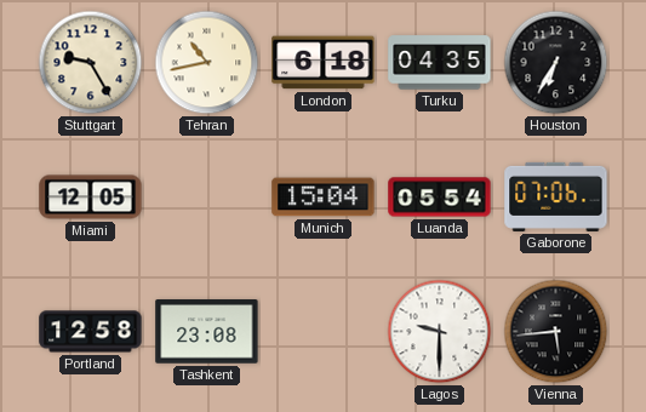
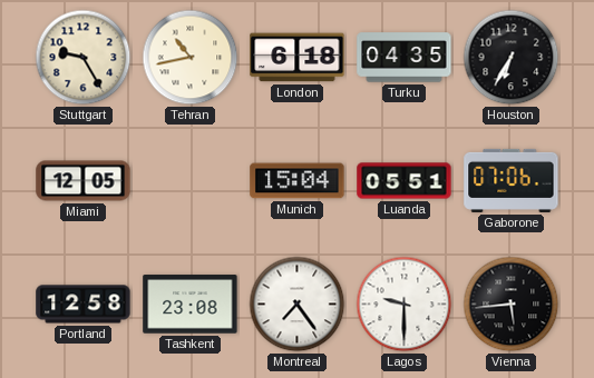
Luanda: 05:54 -> 05:51 (405, 181)
Montreal: none -> 7:24 (298, 305)
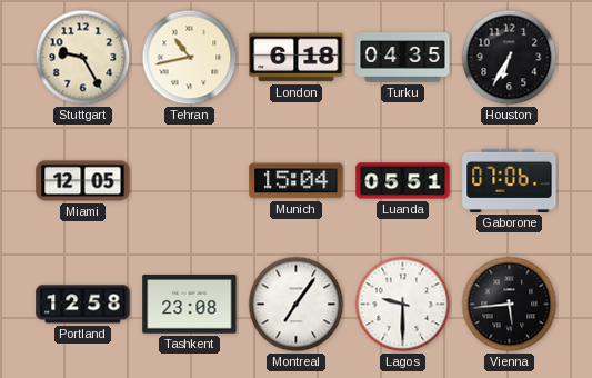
Montreal: 7:24 -> 7:06 (297, 305)
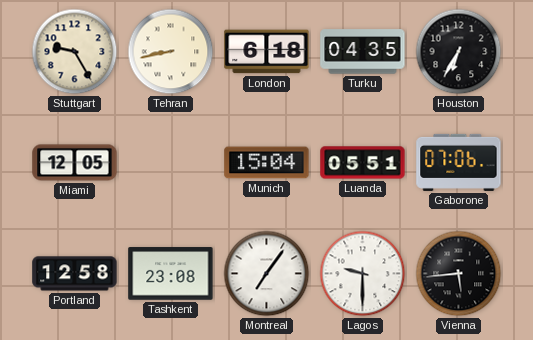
Tehran: 10:43 -> 8:43 (171, 52)
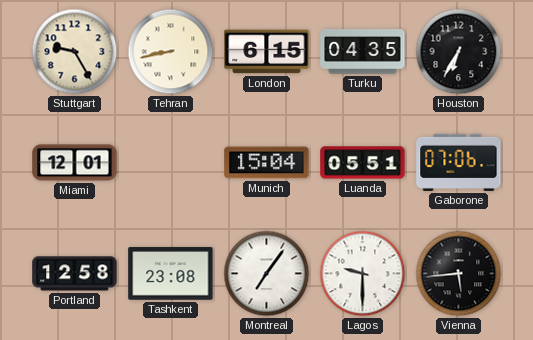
London: 6:18 -> 6:15 (267, 52)
Miami: 12:05 -> 12:01 (75, 163)
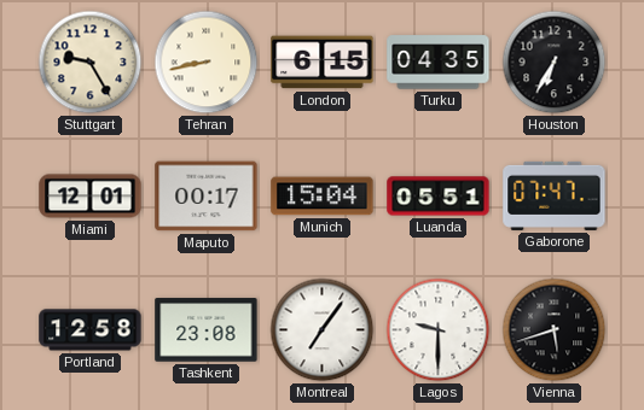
Maputo: none -> 00:17 (207, 197)
Gaborone: 07:06 -> 07:47 (555, 195)
Vienna: 5:44 -> 5:42 (555, 330)
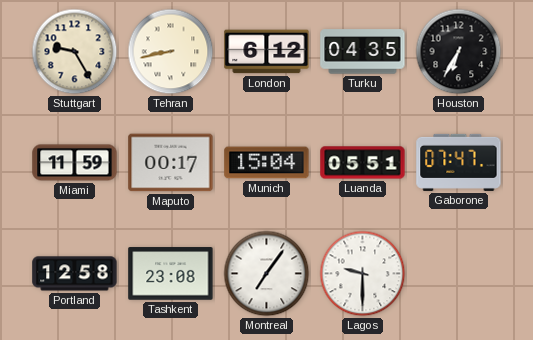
London: 6:15 -> 6:12 (267, 52)
Miami: 12:01 -> 11:59 (75, 163)
Vienna: 5:42 -> none (555, 330)
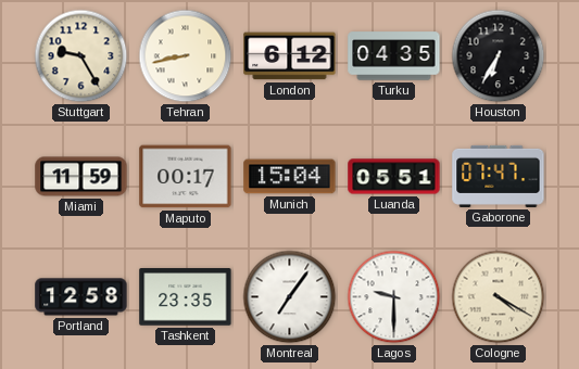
Tashkent: 23:08 -> 23:35 (186, 297)
Cologne: none -> 4:20 (499, 297)
